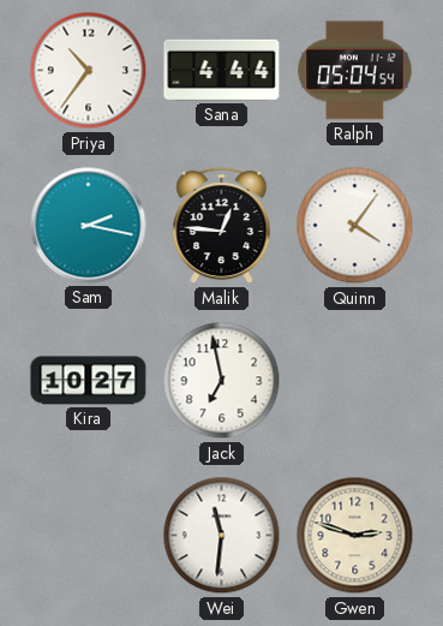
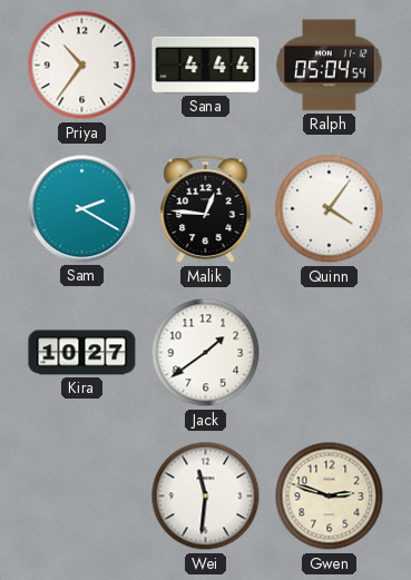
Sam: 2:17 -> 2:20 (82, 209)
Jack: 6:58 -> 1:39 (206, 353)
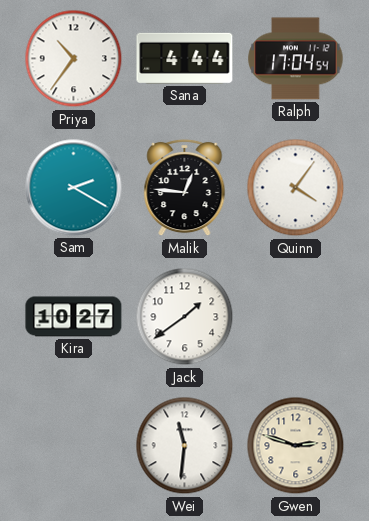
Ralph: 05:04 -> 17:04 (296, 59)
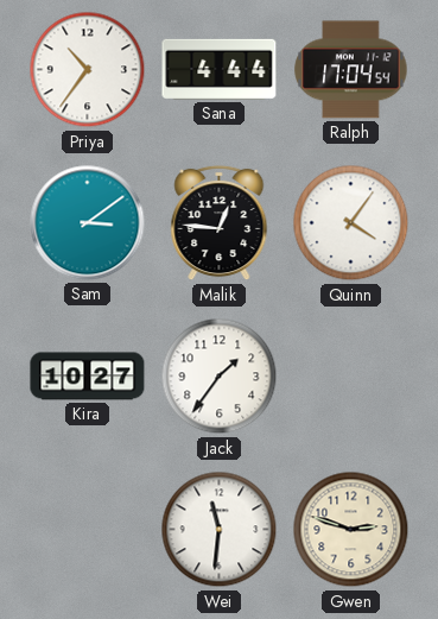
Sam: 2:20 -> 3:09 (88, 223)
Jack: 1:39 -> 1:36 (220, 377)
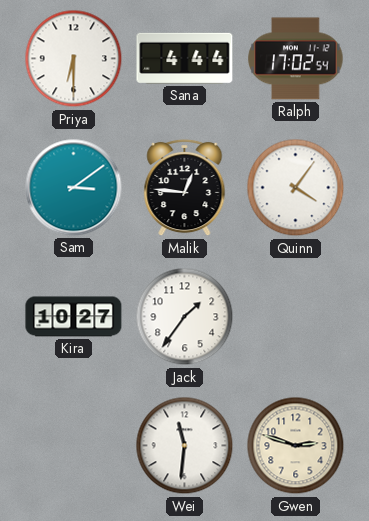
Priya: 10:36 -> 6:30 (74, 59)
Ralph: 17:04 -> 17:02 (296, 59)
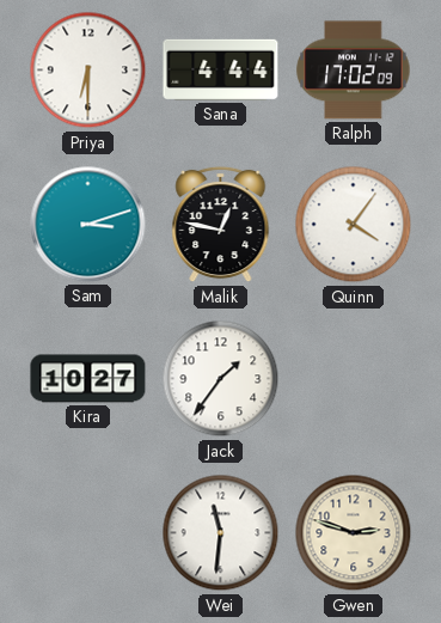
Ralph: 17:02:54 -> 17:02:09 (354, 71)
Sam: 3:09 -> 3:12 (88, 225)
Malik: 12:46 -> 12:47 (221, 225)
